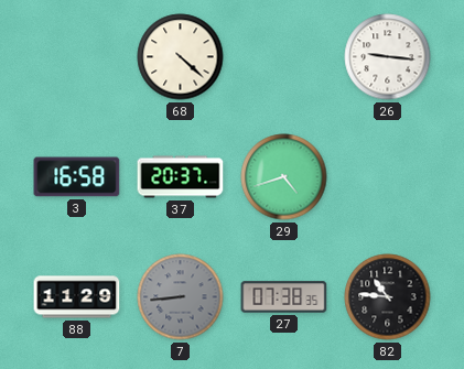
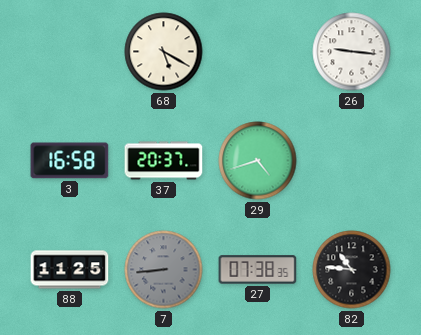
68: 4:22 -> 5:20 (164, 52)
88: 11:29 -> 11:25 (70, 270)
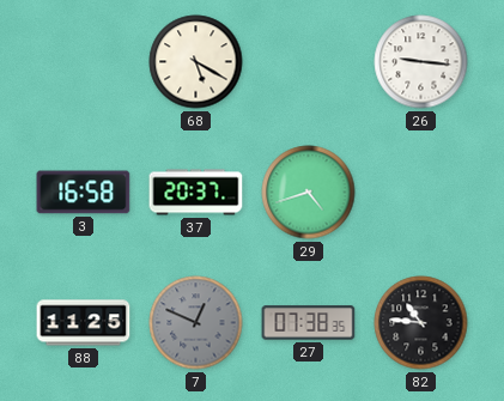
7: 8:44 -> 12:49 (196, 323)
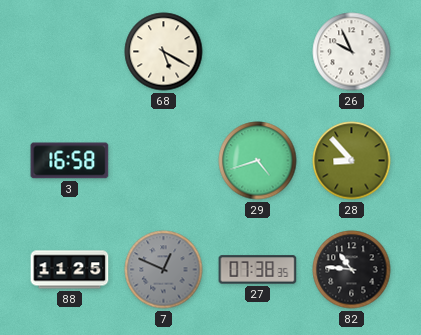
26: 9:16 -> 9:56 (352, 52)
37: 20:37 -> none (196, 193)
28: none -> 8:53 (352, 161)
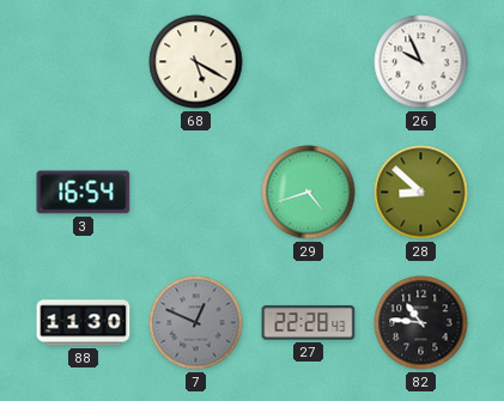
3: 16:58 -> 16:54 (84, 193)
28: 8:53 -> 8:52 (421, 193)
88: 11:25 -> 11:30 (84, 323)
27: 07:38 -> 22:28 (309, 323)
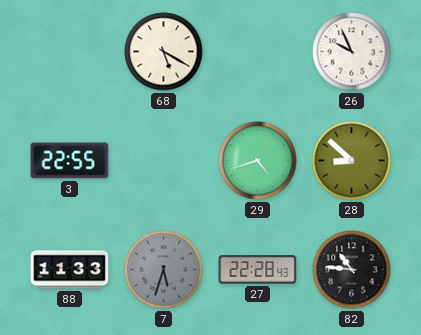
3: 16:54 -> 22:55 (70, 161)
88: 11:30 -> 11:33 (70, 270)
7: 12:49 -> 5:33 (164, 270)
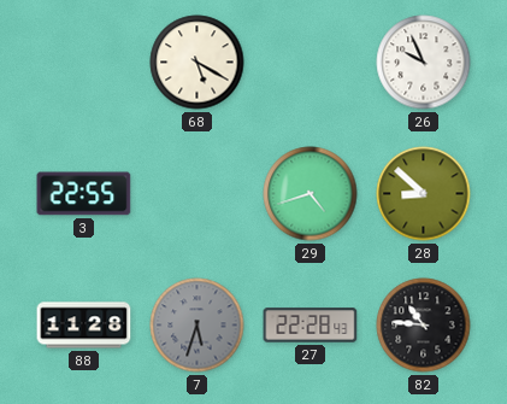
88: 11:33 -> 11:28 (84, 326)
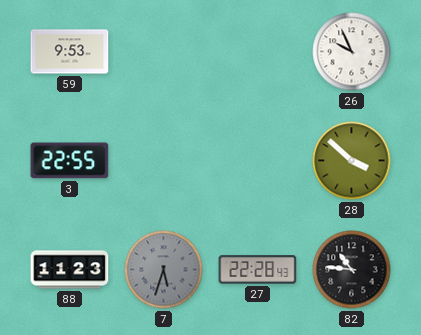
59: none -> 9:53 (70, 52)
68: 5:20 -> none (198, 63)
29: 4:42 -> none (311, 194)
28: 8:52 -> 3:52 (352, 161)
88: 11:28 -> 11:23 (70, 270)
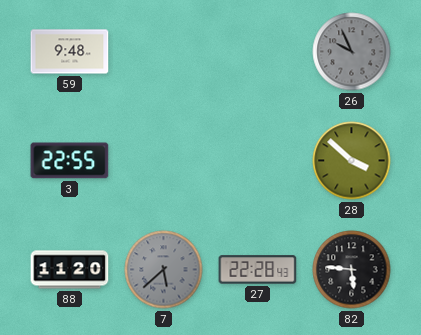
59: 9:53 -> 9:48 (70, 52)
26 dial: white -> grey (352, 52)
88: 11:23 -> 11:20 (70, 270)
7: 5:33 -> 5:38 (164, 270)
82: 10:46 -> 5:46 (352, 270)
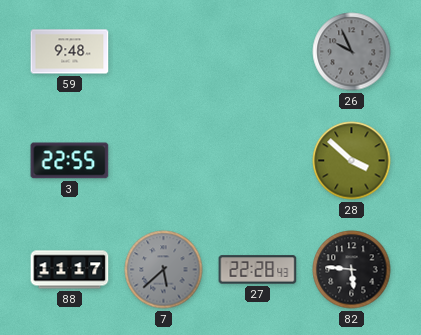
88: 11:20 -> 11:17 (70, 270)
